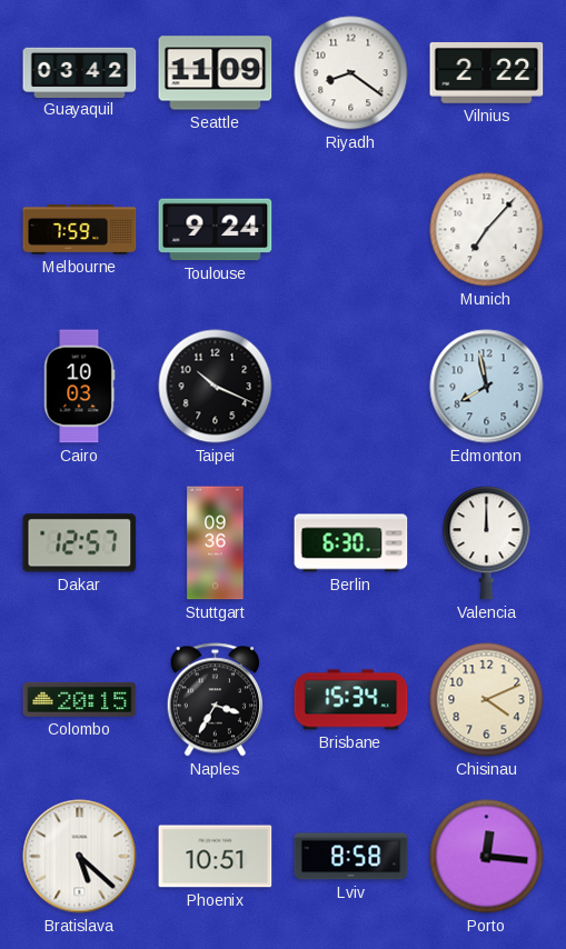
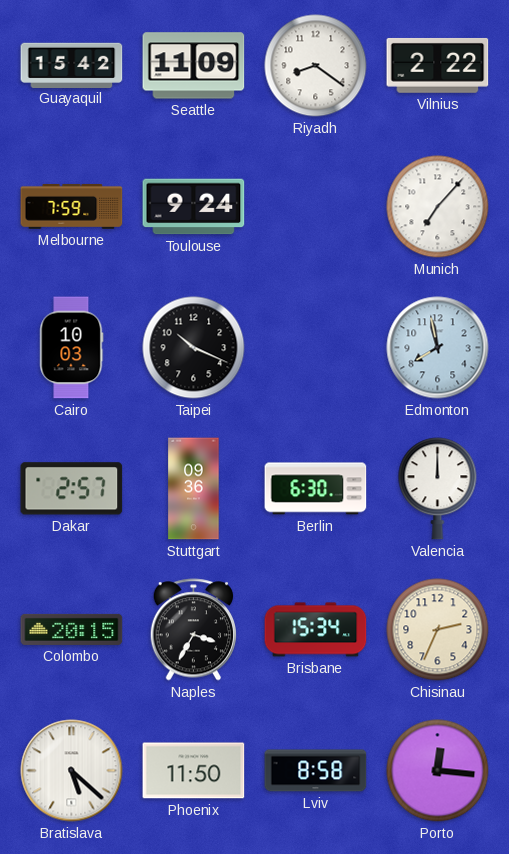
Guayaquil: 03:42 -> 15:42 (72, 65)
Dakar: 12:57 -> 2:57 (72, 489)
Chisinau: 4:11 -> 2:34 (438, 630)
Phoenix: 10:51 -> 11:50 (194, 771)
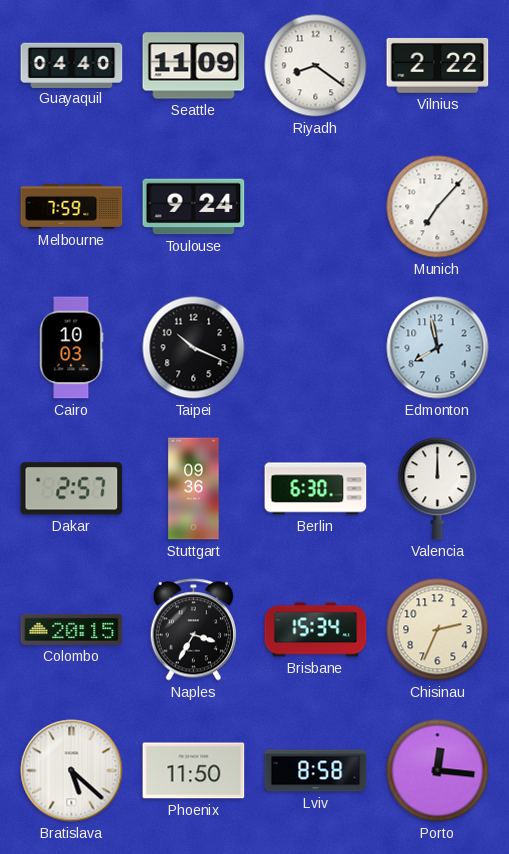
Guayaquil: 15:42 -> 04:40 (72, 65)
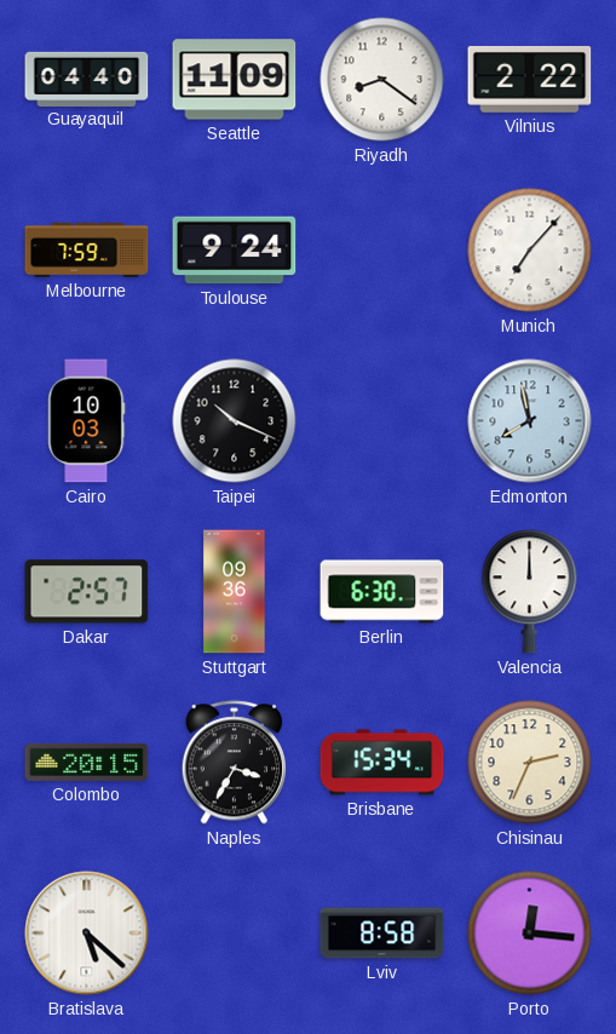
Phoenix: 11:50 -> none (194, 771)
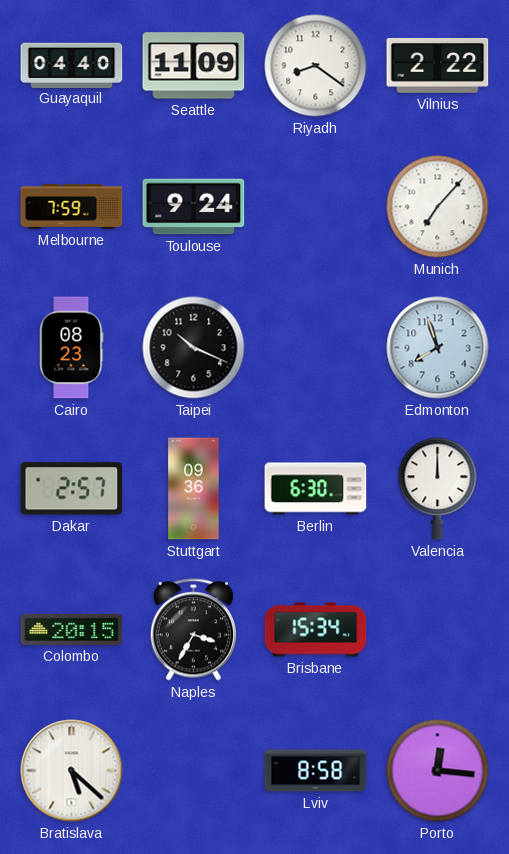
Cairo: 10:03 -> 08:23 (72, 348)
Edmonton: 7:58 -> 7:57 (438, 348)
Chisinau: 2:34 -> none (530, 763)
